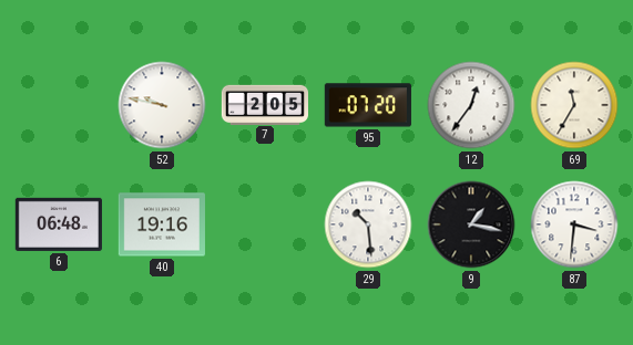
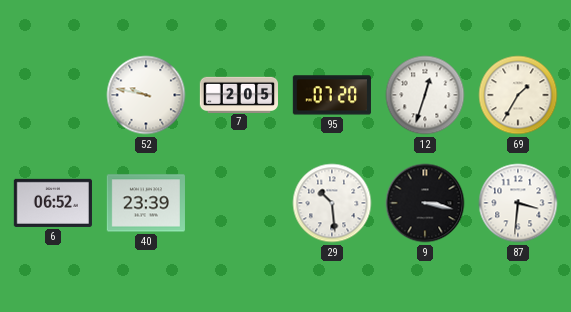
12: 12:36 -> 12:33 (425, 95)
69: 11:35 -> 1:35 (518, 95)
6: 06:48 -> 06:52 (53, 203)
40: 19:16 -> 23:39 (146, 203)
9: 1:17 -> 3:17 (425, 203)
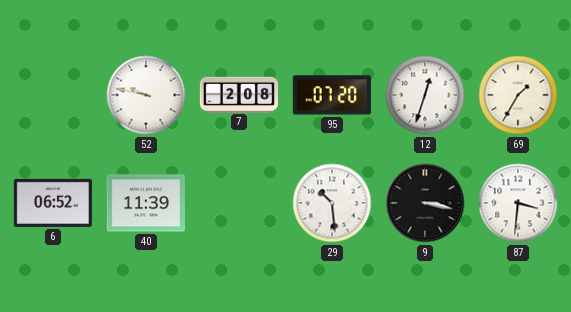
7: 2:05 -> 2:08 (238, 94)
40: 23:39 -> 11:39 (146, 203)
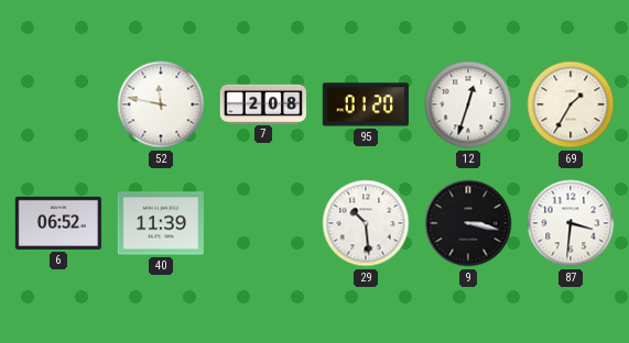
52: 9:47 -> 11:47 (161, 104)
95: 07:20 -> 01:20 (366, 104)
